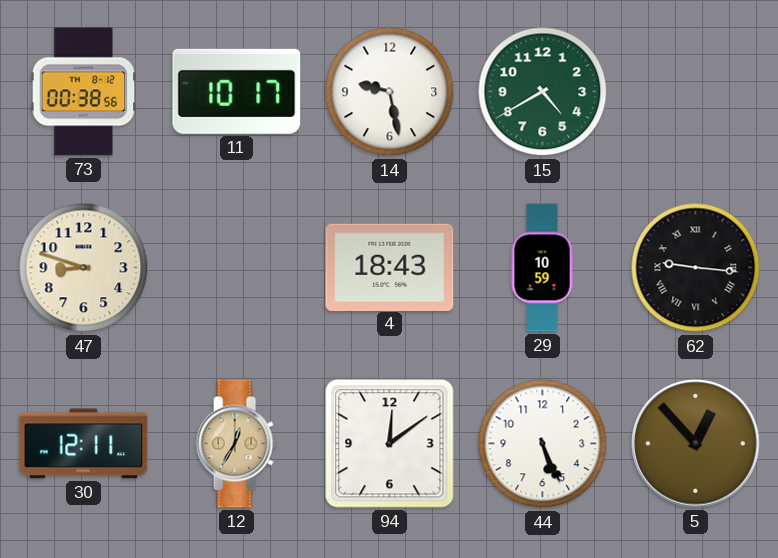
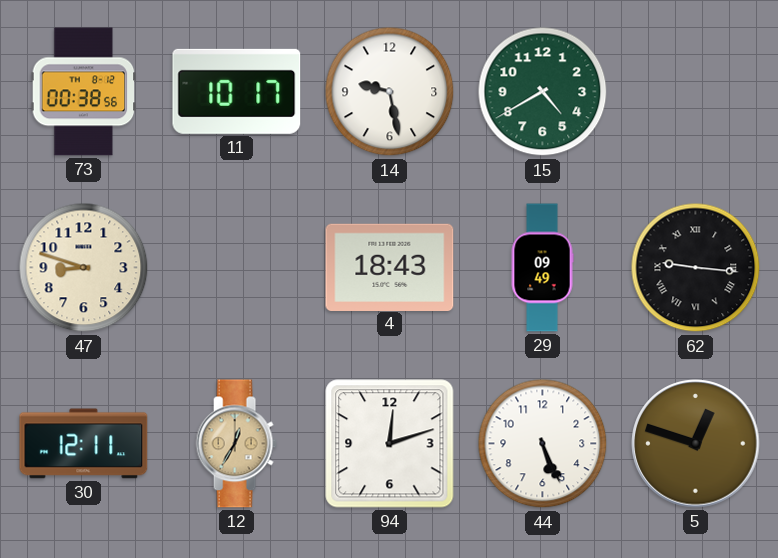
29: 10:59 -> 09:49 (542, 268)
94: 12:09 -> 12:12 (390, 444)
5: 12:53 -> 12:48 (696, 444)
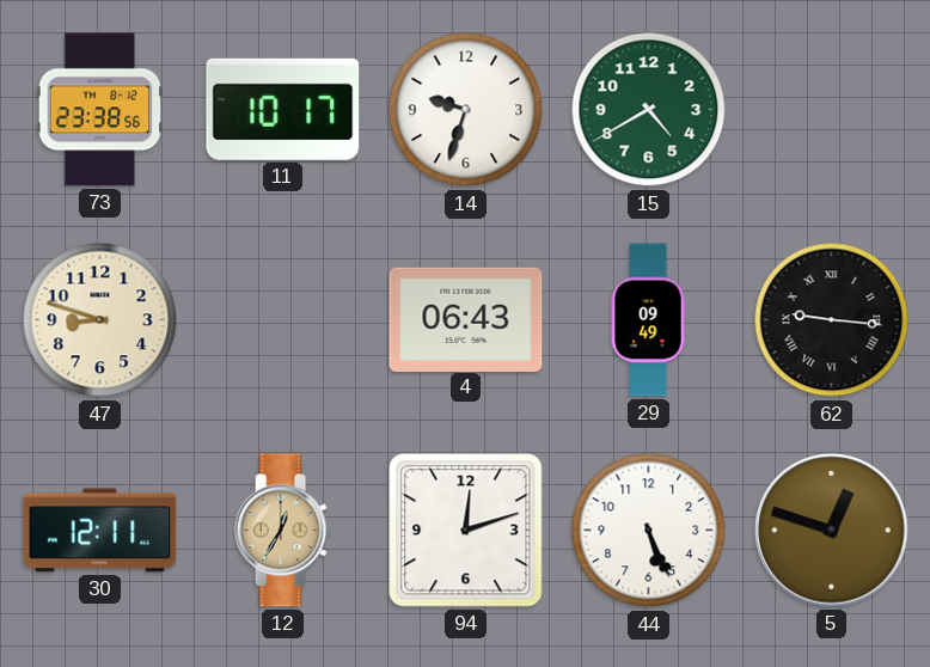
73: 00:38 -> 23:38 (100, 110)
14: 9:28 -> 9:33 (466, 110)
4: 18:43 -> 06:43 (466, 319)
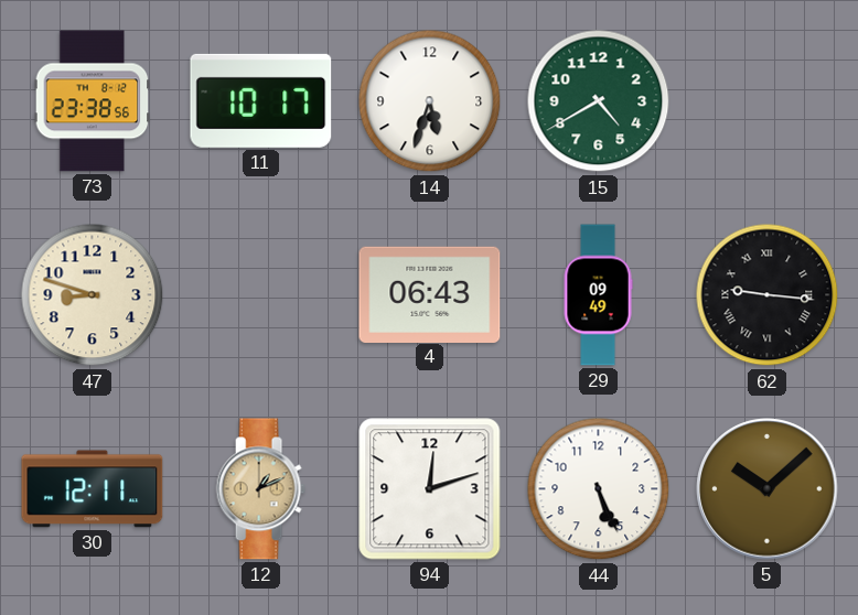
14: 9:33 -> 5:33 (430, 101)
12: 12:35 -> 1:11 (260, 489)
5: 12:48 -> 10:08 (768, 489)
